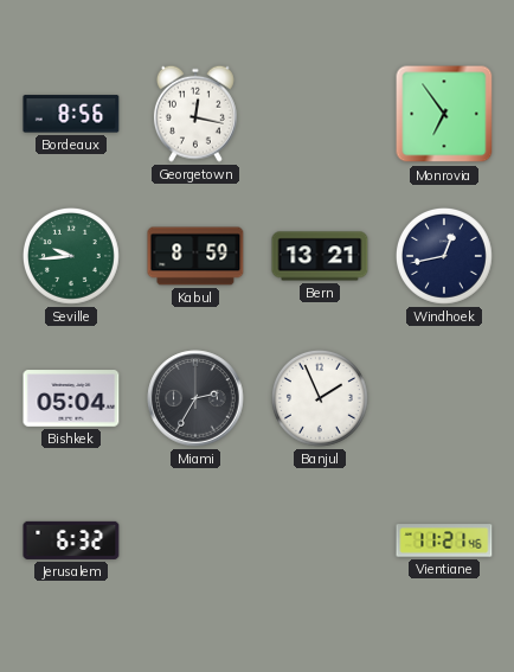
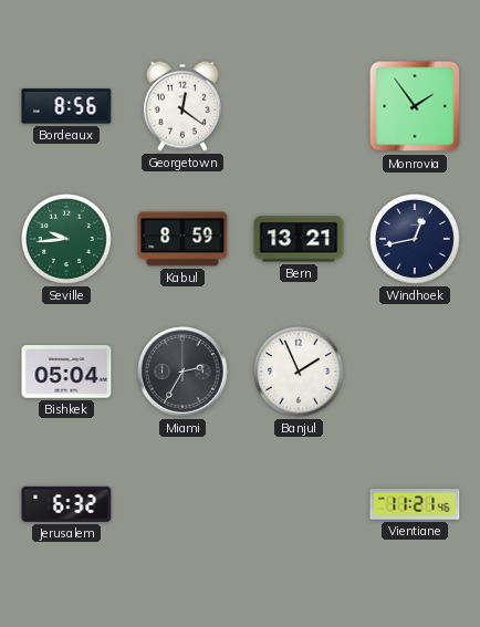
Georgetown: 12:17 -> 12:21 (182, 106)
Monrovia: 6:54 -> 1:54 (415, 106)
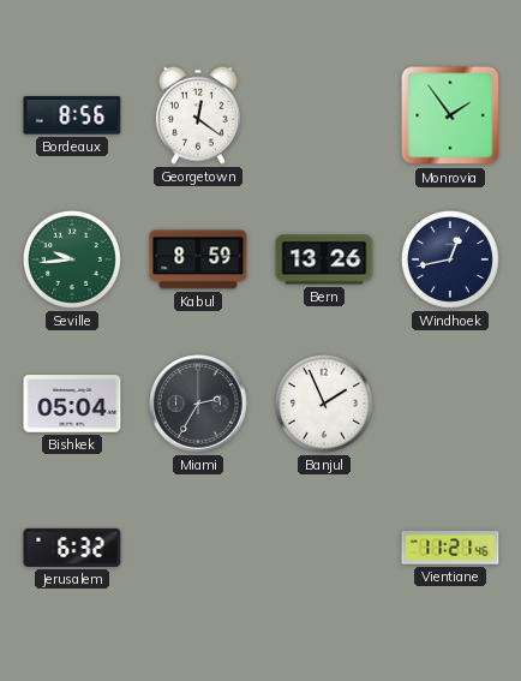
Bern: 13:21 -> 13:26 (324, 259)
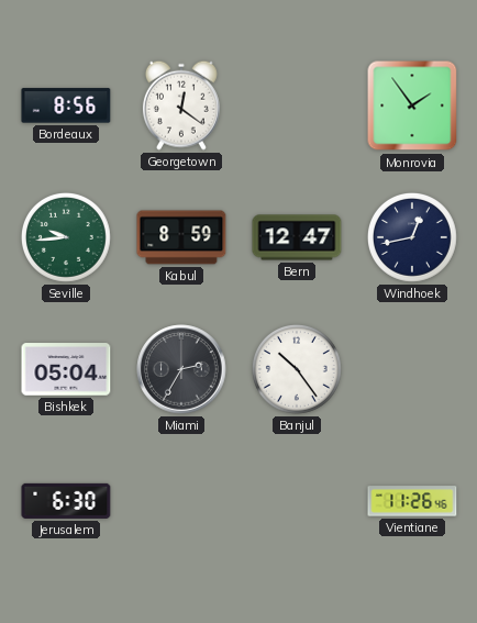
Bern: 13:26 -> 12:47 (297, 237)
Banjul: 1:56 -> 10:24 (298, 369)
Jerusalem: 6:32 -> 6:30 (66, 501)
Vientiane: 11:21 -> 11:26 (412, 501)
